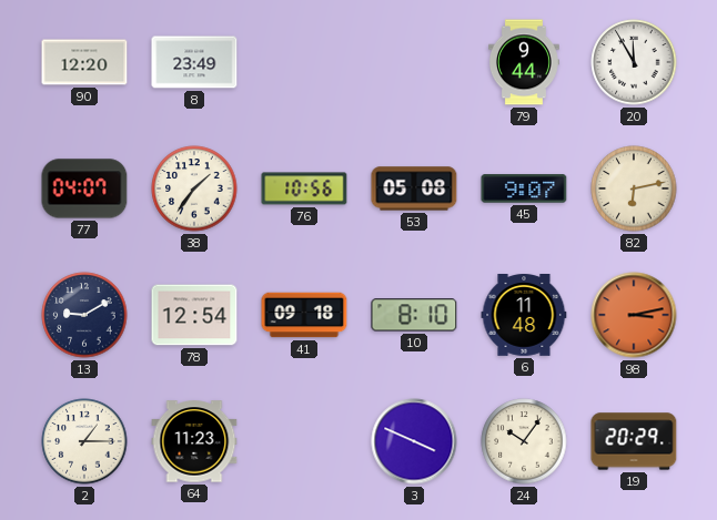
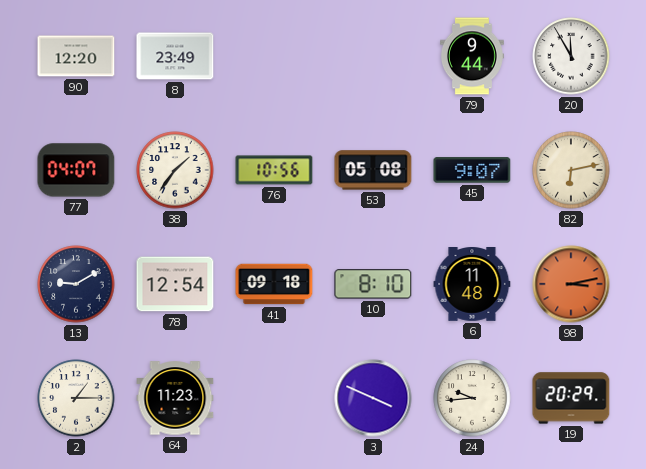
24: 10:06 -> 9:44 (472, 398)
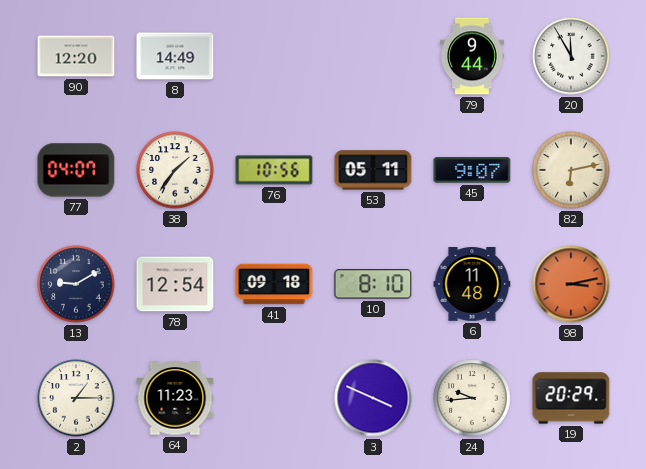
8: 23:49 -> 14:49 (175, 56)
53: 05:08 -> 05:11 (373, 170)
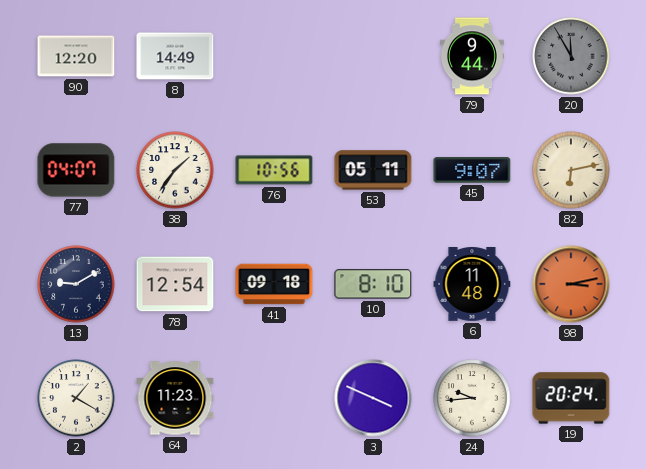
20 dial: white -> grey (571, 56)
2: 1:15 -> 1:20 (76, 398)
19: 20:29 -> 20:24 (571, 398)
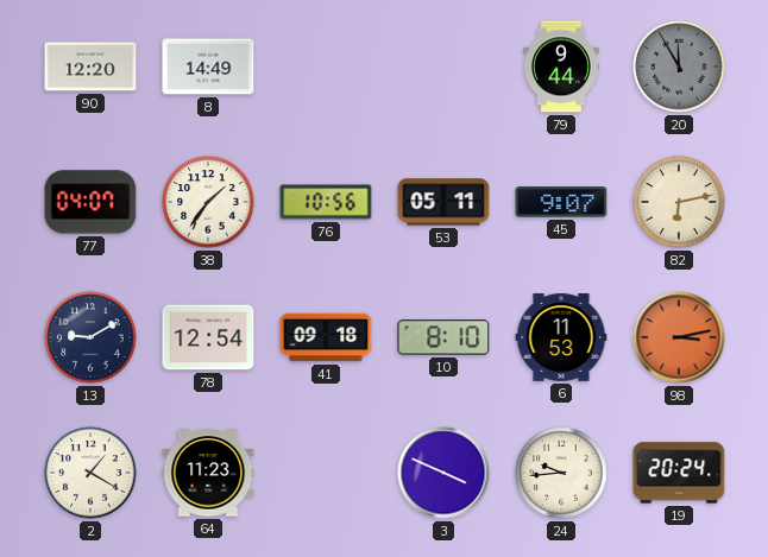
6: 11:48 -> 11:53 (561, 338)
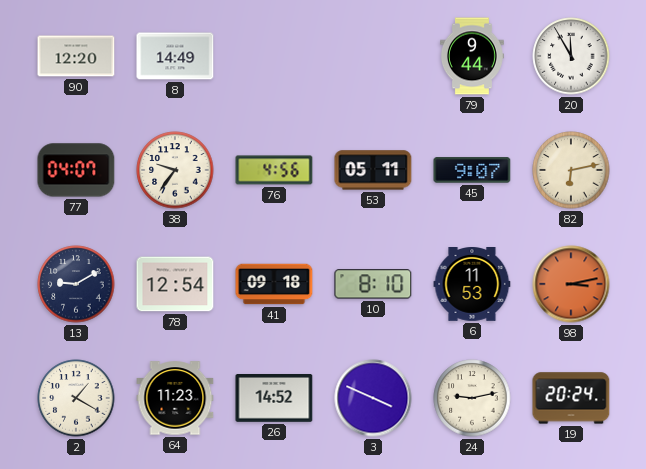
20 dial: grey -> white (571, 56)
38: 1:36 -> 9:36 (175, 170)
76: 10:56 -> 4:56 (274, 170)
26: none -> 14:52 (274, 399)
24: 9:44 -> 9:13 (472, 398)
